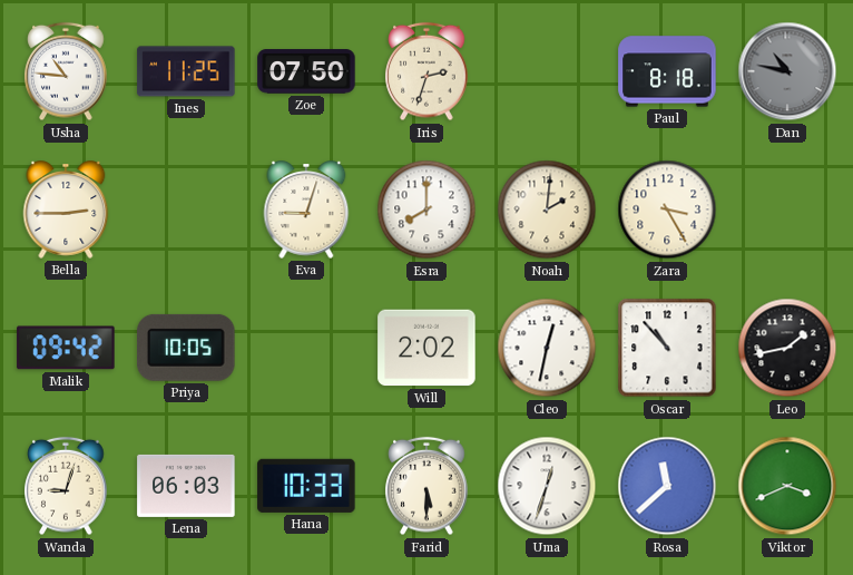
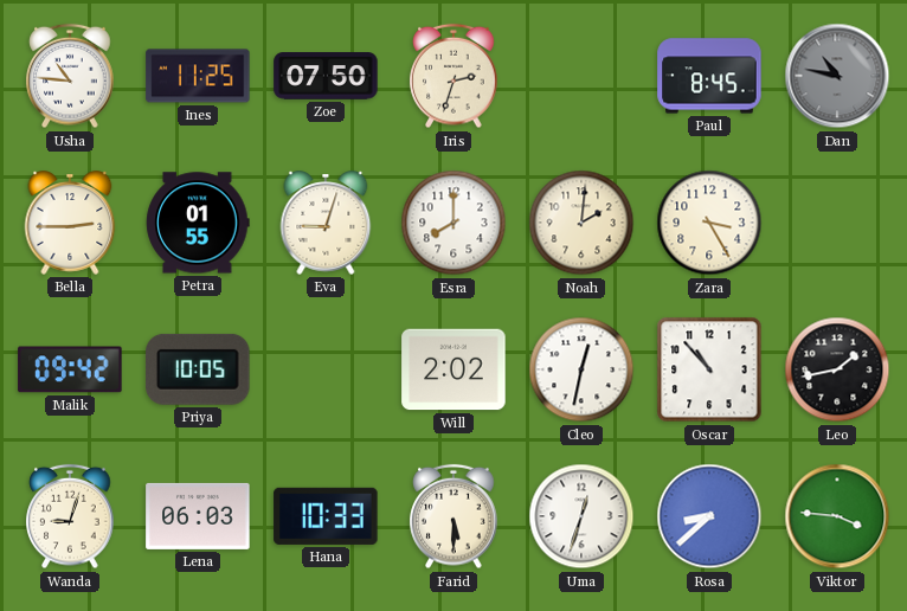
Paul: 8:18 -> 8:45 (709, 76)
Petra: none -> 01:55 (198, 223)
Rosa: 11:38 -> 8:38 (709, 516)
Viktor: 3:41 -> 3:46 (837, 516)
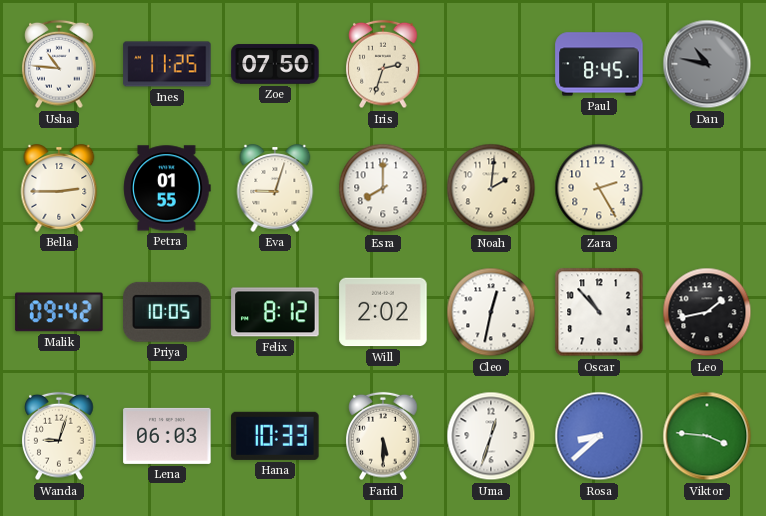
Zara: 3:25 -> 2:25 (599, 188)
Felix: none -> 8:12 (275, 312)
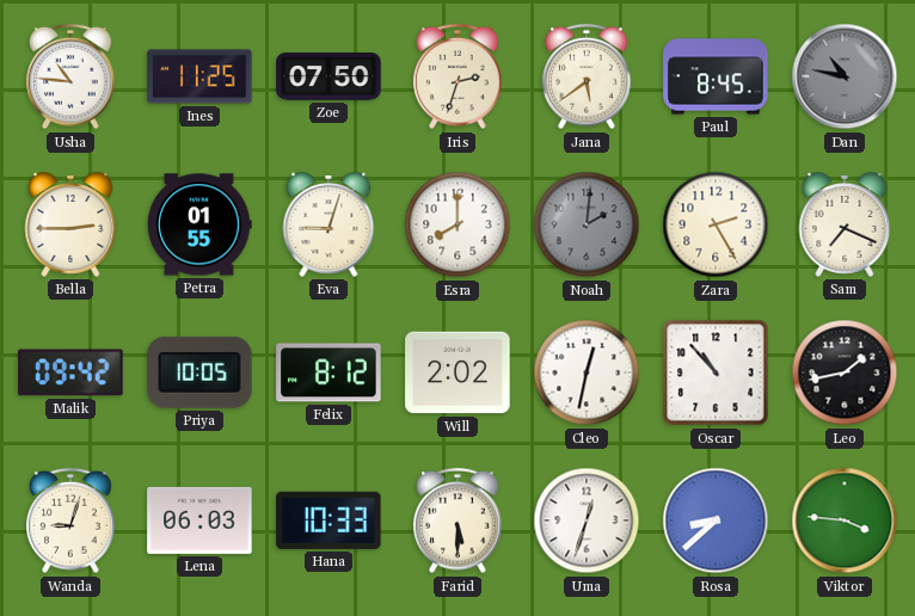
Jana: none -> 5:39 (587, 76)
Noah dial: cream -> grey (587, 224)
Sam: none -> 7:19 (845, 224)
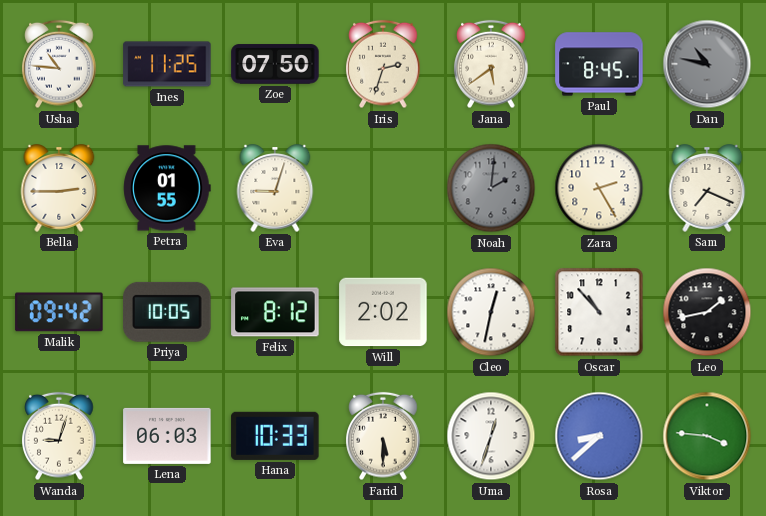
Esra: 8:00 -> none (457, 224)
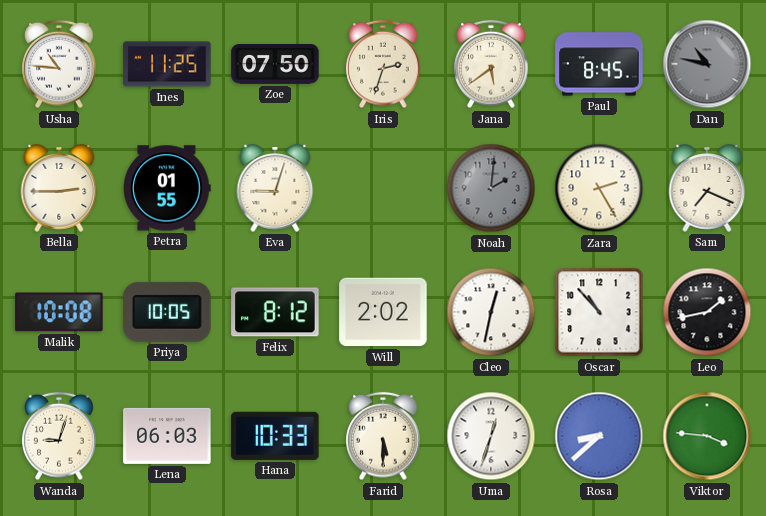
Malik: 09:42 -> 10:08 (59, 312)
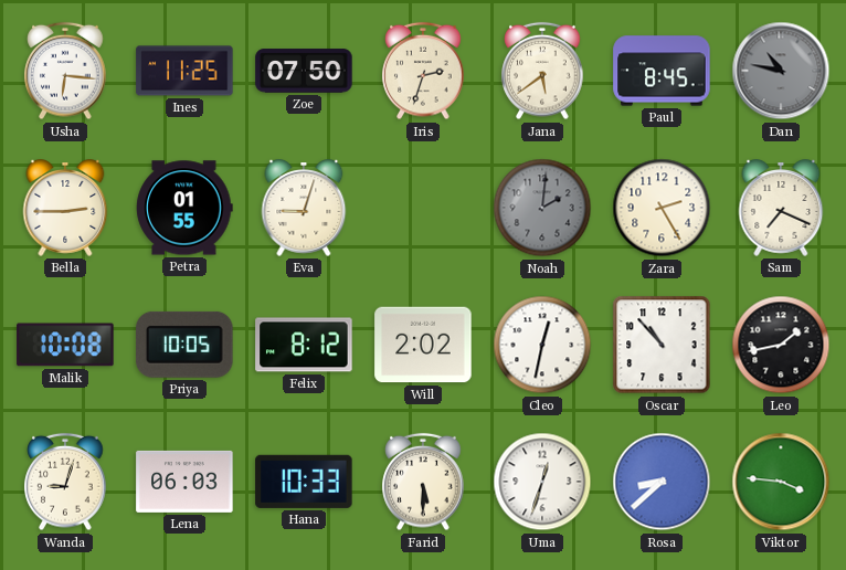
Usha: 10:46 -> 6:16 (65, 71)
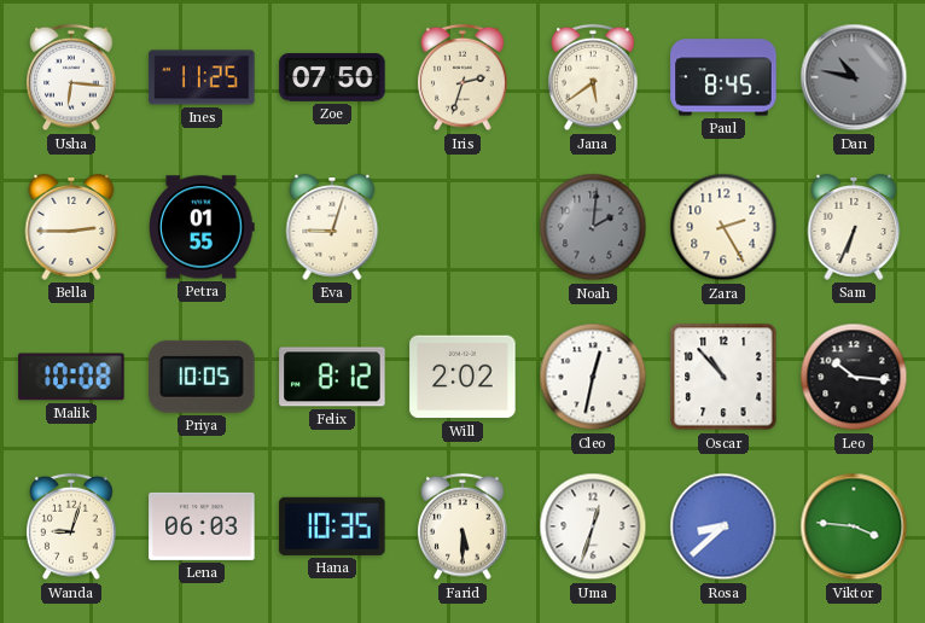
Sam: 7:19 -> 6:34 (854, 227)
Leo: 1:43 -> 10:16 (854, 377)
Hana: 10:33 -> 10:35 (332, 526)
